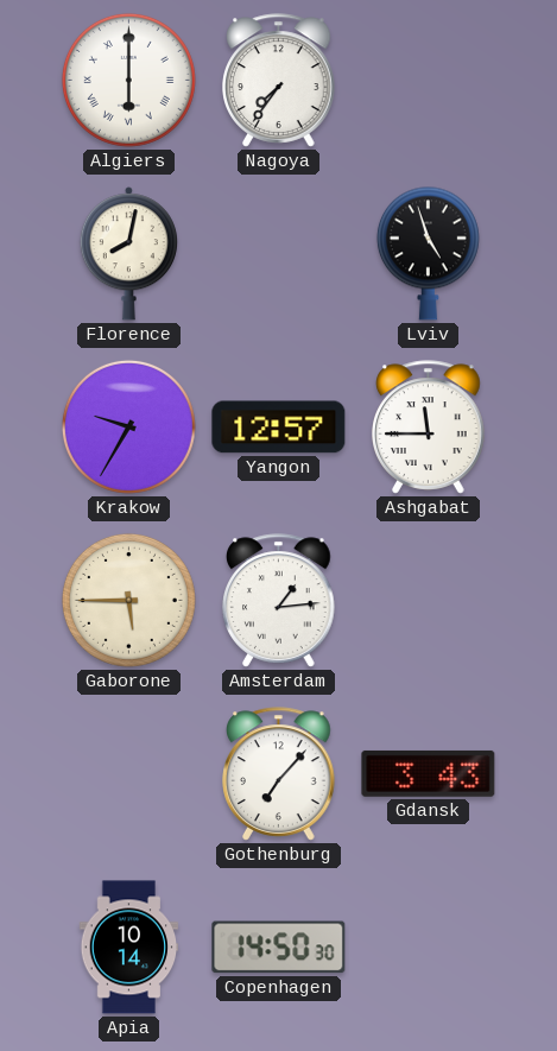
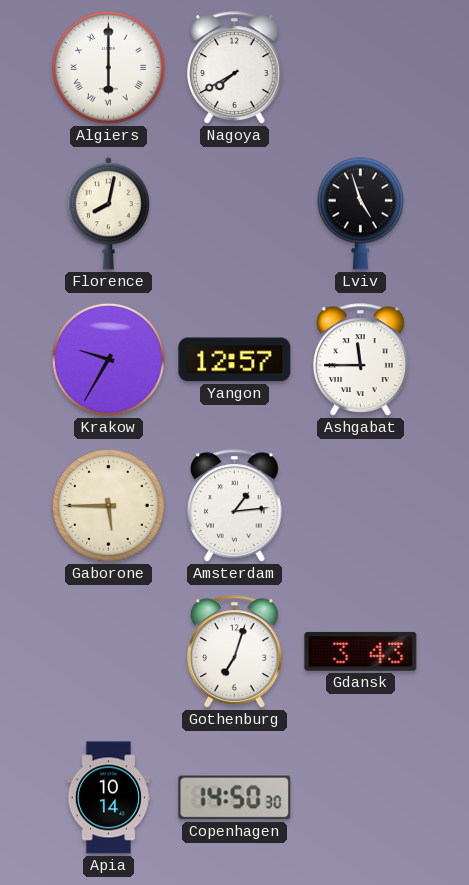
Nagoya: 7:36 -> 7:40 (235, 68)
Gothenburg: 7:07 -> 7:03 (235, 652)
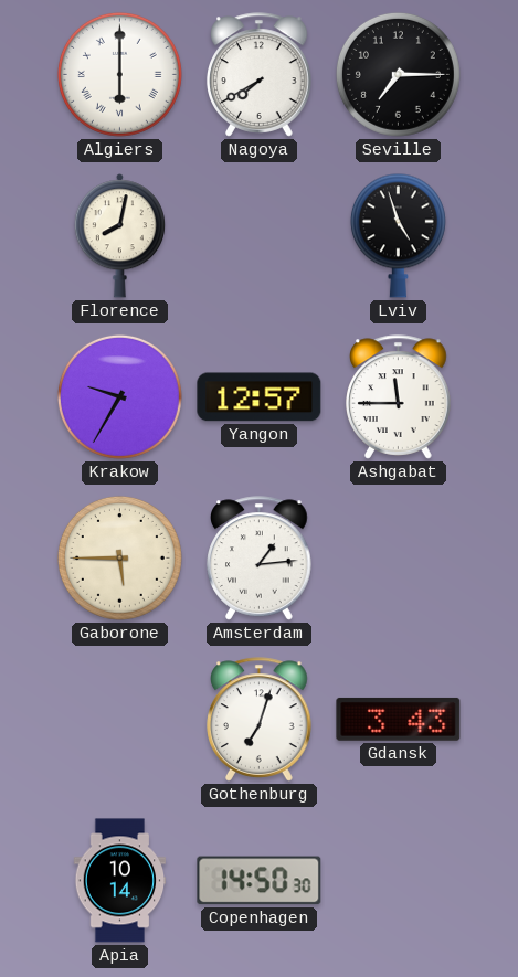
Seville: none -> 7:15 (398, 74)
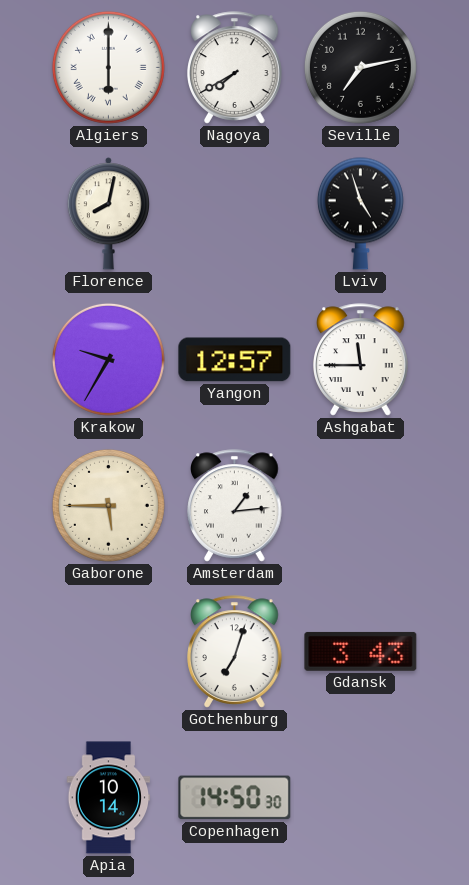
Seville: 7:15 -> 7:13 (360, 67)
